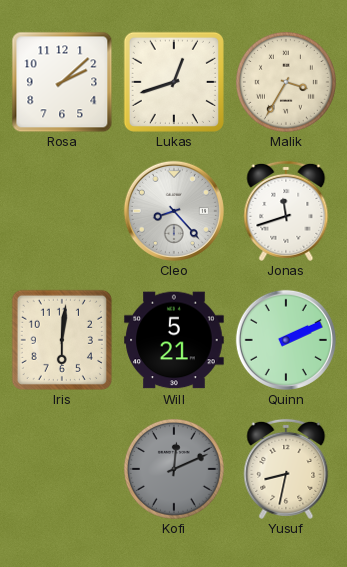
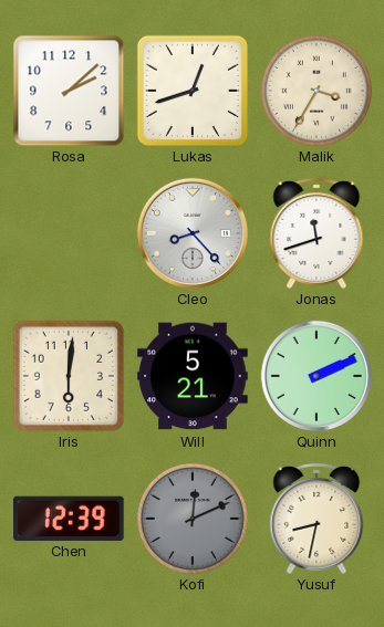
Chen: none -> 12:39 (70, 518)
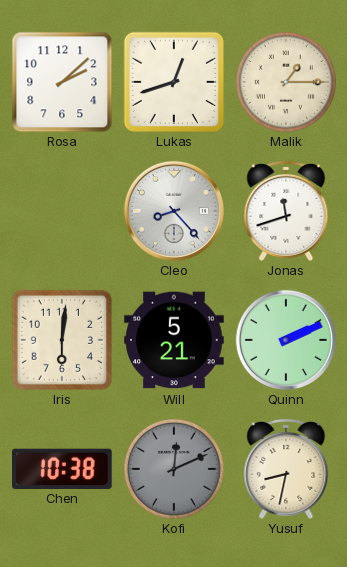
Malik: 3:35 -> 1:15 (286, 82)
Chen: 12:39 -> 10:38 (63, 468)
